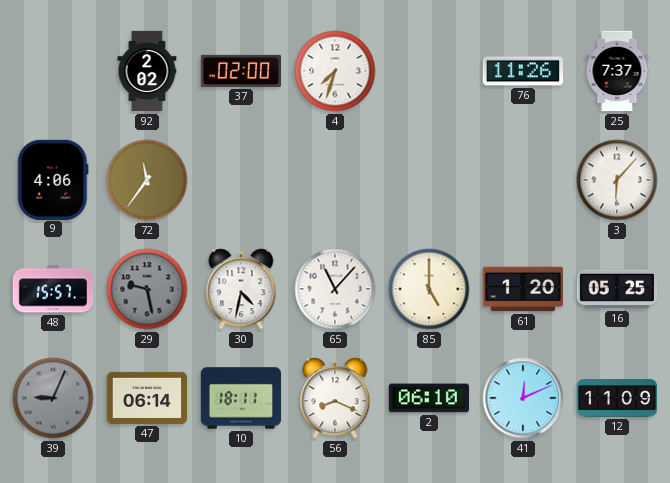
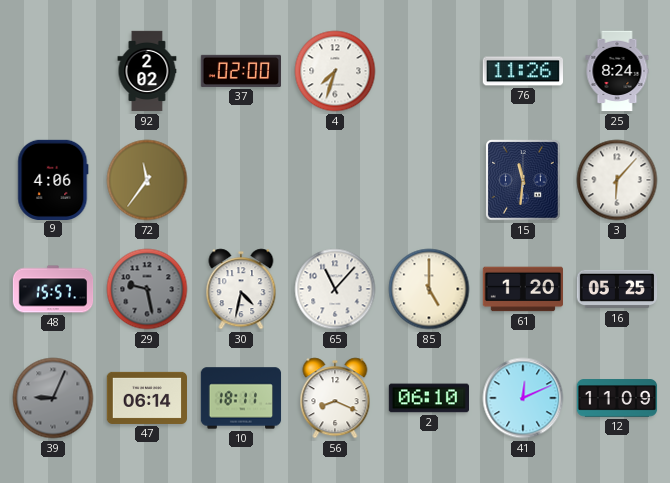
25: 7:37 -> 8:24 (617, 71)
15: none -> 11:31 (523, 180)
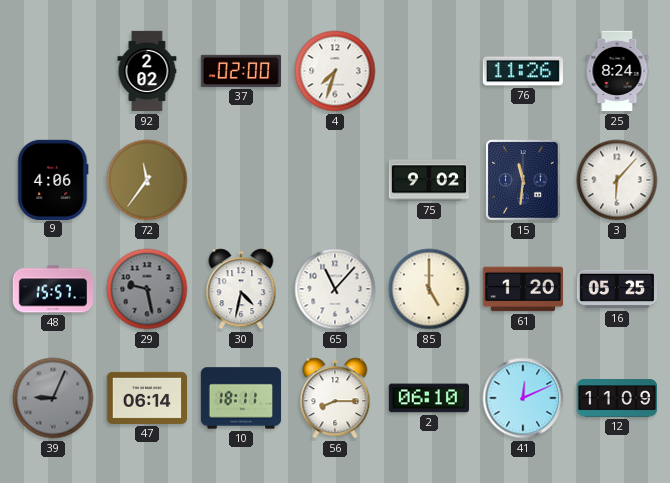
75: none -> 9:02 (428, 180)
56: 8:19 -> 8:15 (335, 398)
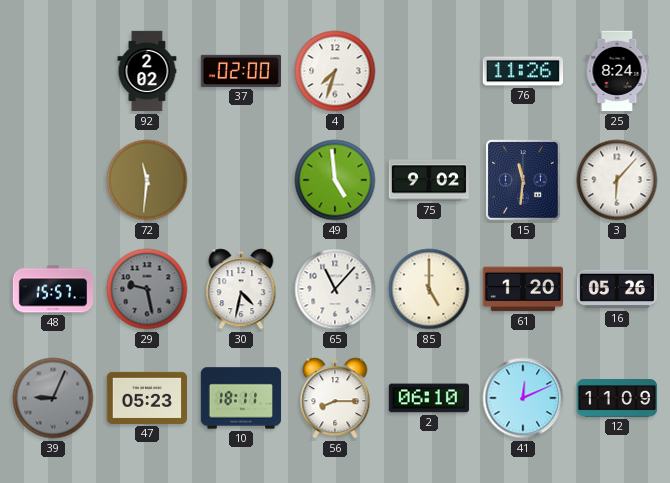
9: 4:06 -> none (53, 179)
72: 11:36 -> 11:31 (147, 180)
49: none -> 4:59 (335, 180)
16: 05:25 -> 05:26 (617, 289)
47: 06:14 -> 05:23 (146, 398)
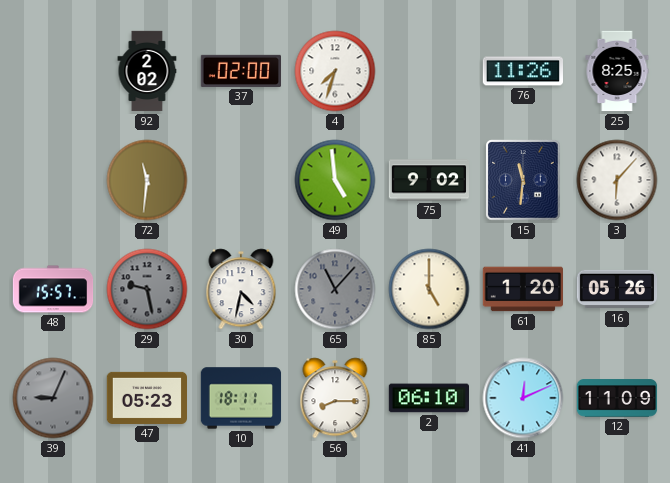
25: 8:24 -> 8:25 (617, 71)
65 dial: white -> grey (335, 289)
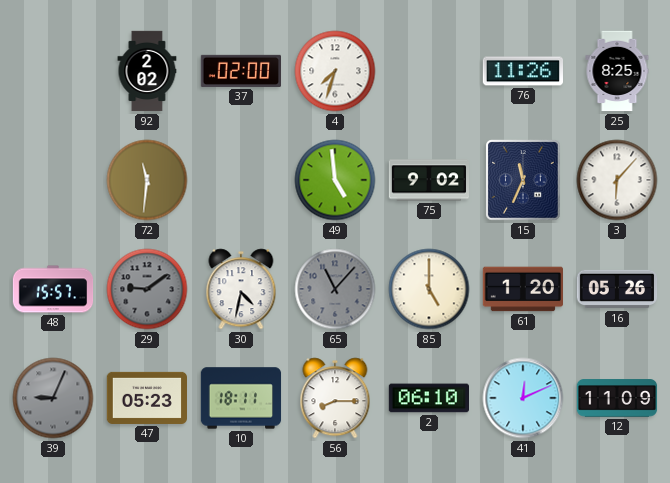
15: 11:31 -> 11:34 (523, 180)
29: 9:28 -> 9:09 (147, 289)
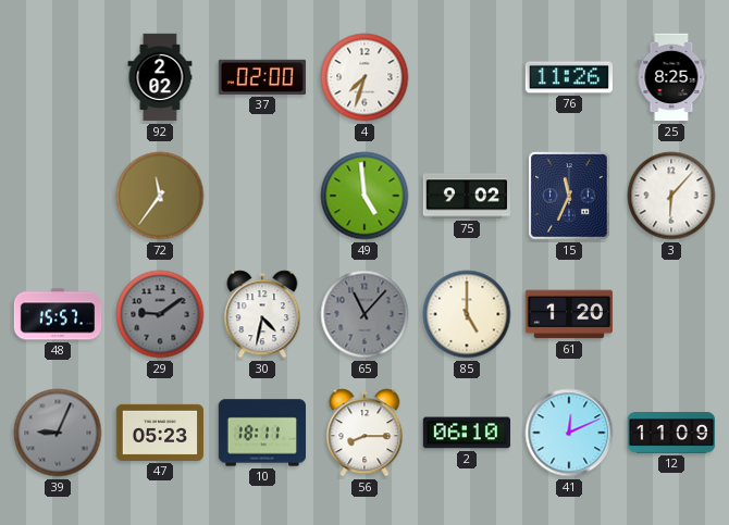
72: 11:31 -> 11:36 (160, 196)
16: 05:26 -> none (617, 289)
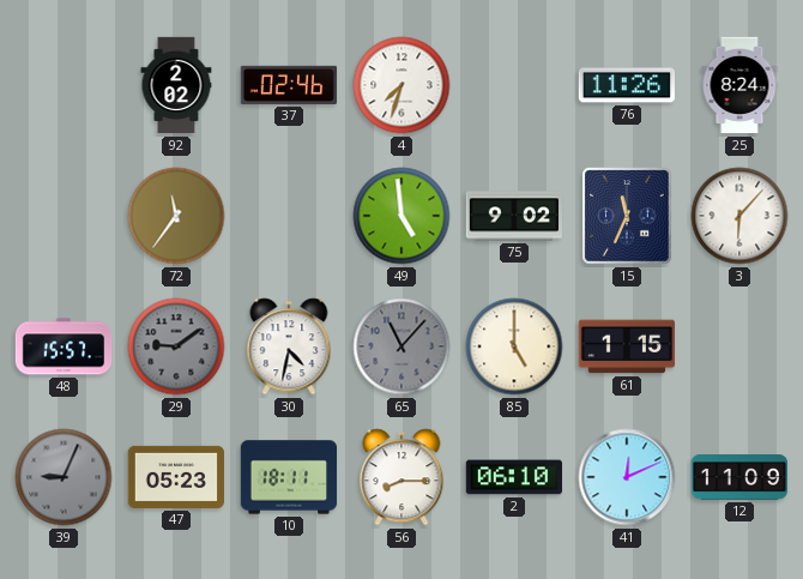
37: 02:00 -> 02:46 (288, 85)
25: 8:25 -> 8:24 (739, 85)
61: 1:20 -> 1:15 (626, 346)
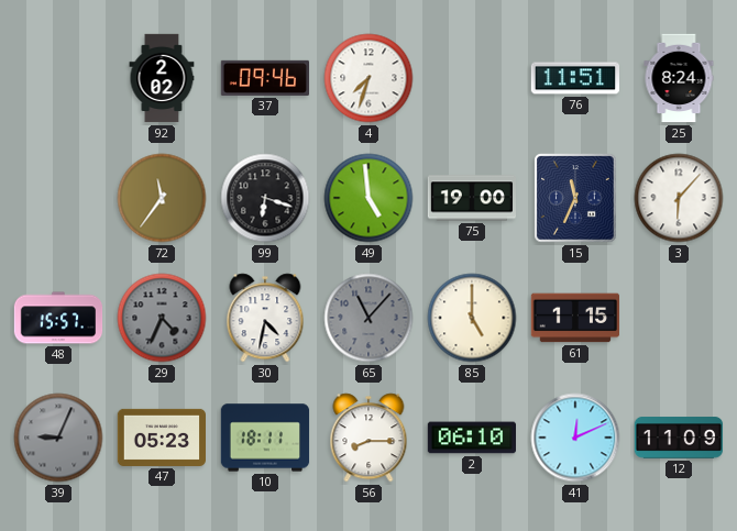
37: 02:46 -> 09:46 (264, 78)
76: 11:26 -> 11:51 (574, 78)
99: none -> 6:18 (265, 198)
75: 9:02 -> 19:00 (471, 198)
29: 9:09 -> 4:34 (162, 318)
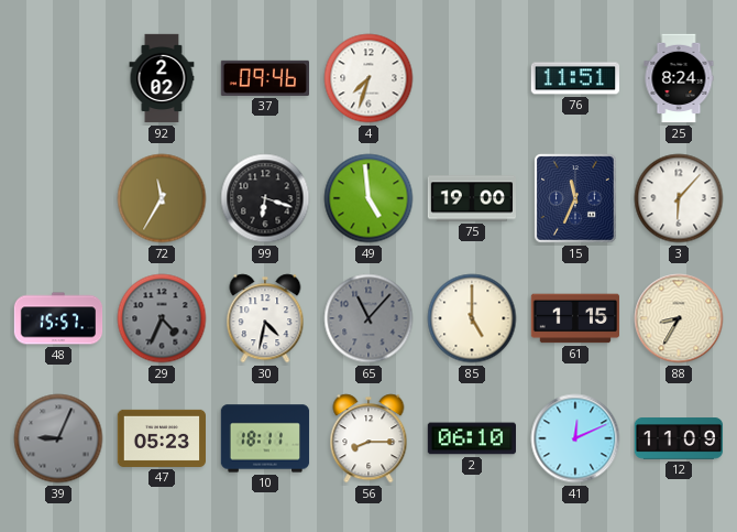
72: 11:36 -> 11:35 (162, 198)
88: none -> 8:35 (679, 318)
